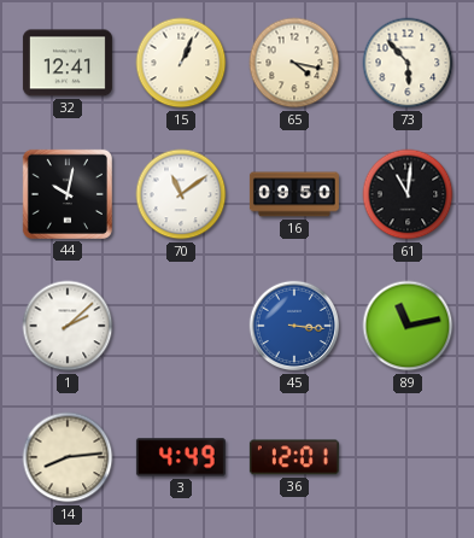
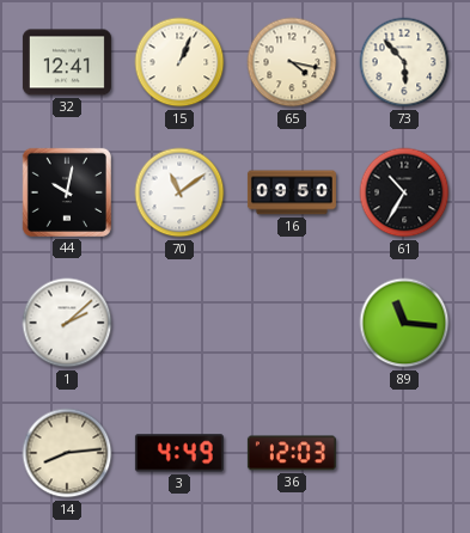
61: 11:01 -> 10:35 (404, 192)
45: 3:16 -> none (294, 326)
89: 11:13 -> 11:16 (404, 323)
36: 12:01 -> 12:03 (292, 453)
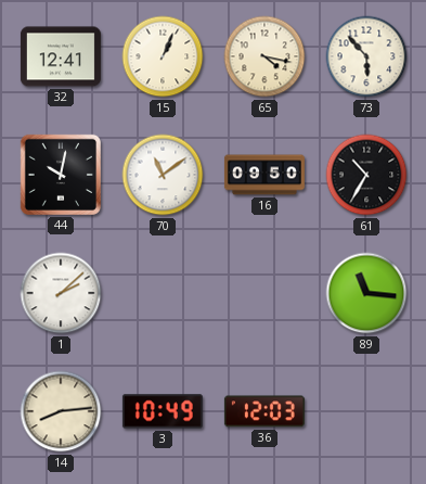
3: 4:49 -> 10:49 (163, 411)
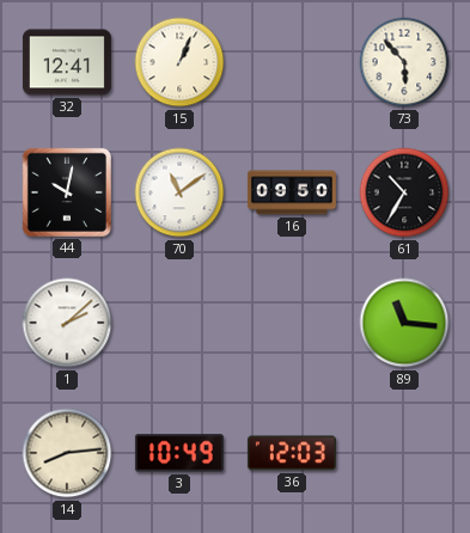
65: 4:17 -> none (264, 56)
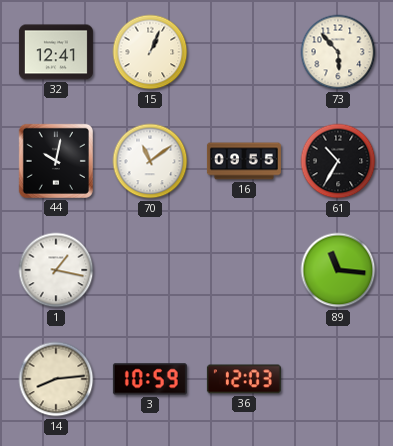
16: 09:50 -> 09:55 (244, 161)
1: 2:08 -> 1:17 (56, 270)
3: 10:49 -> 10:59 (150, 379)
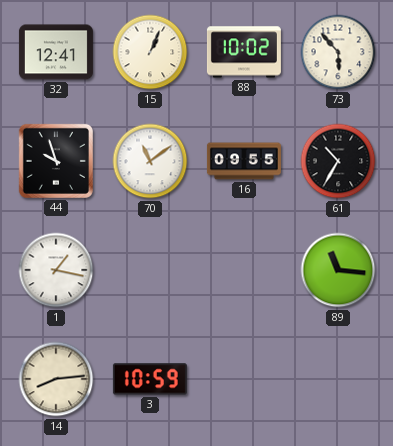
88: none -> 10:02 (244, 52)
44: 10:02 -> 9:57 (56, 161)
36: 12:03 -> none (244, 379)
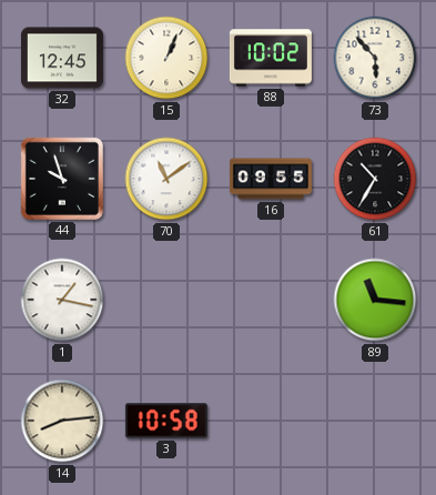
32: 12:41 -> 12:45 (62, 58)
3: 10:59 -> 10:58 (166, 421)
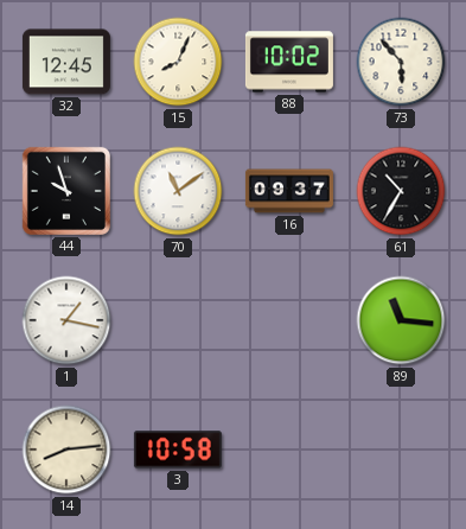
15: 1:04 -> 8:04 (178, 62)
16: 09:55 -> 09:37 (289, 191)
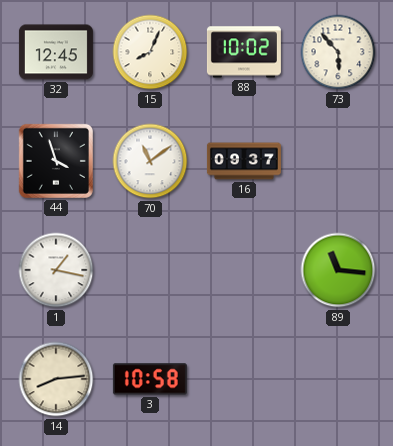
44: 9:57 -> 3:57 (56, 161)
61: 10:35 -> none (401, 191)
